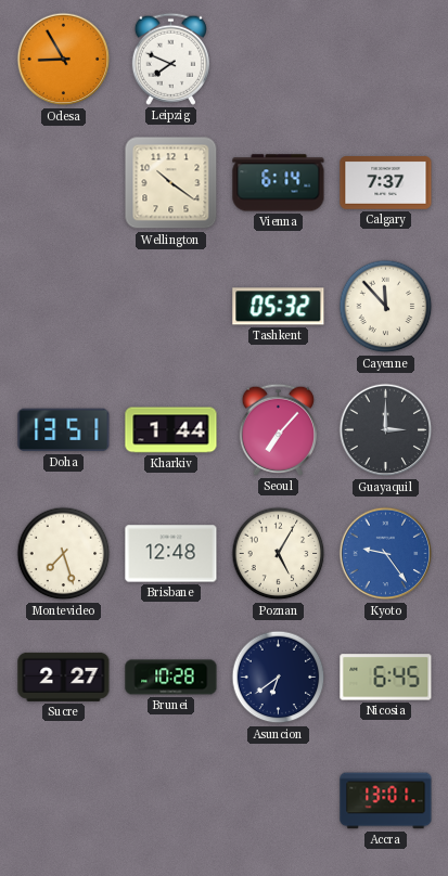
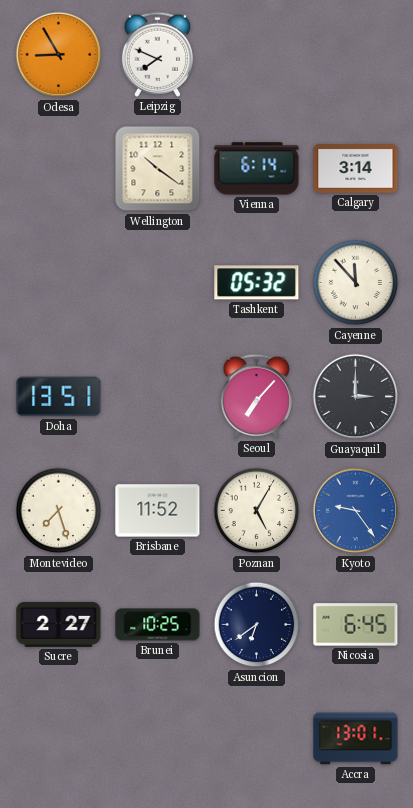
Calgary: 7:37 -> 3:14 (356, 169)
Kharkiv: 1:44 -> none (171, 430)
Brisbane: 12:48 -> 11:52 (158, 511)
Brunei: 10:28 -> 10:25 (158, 625)
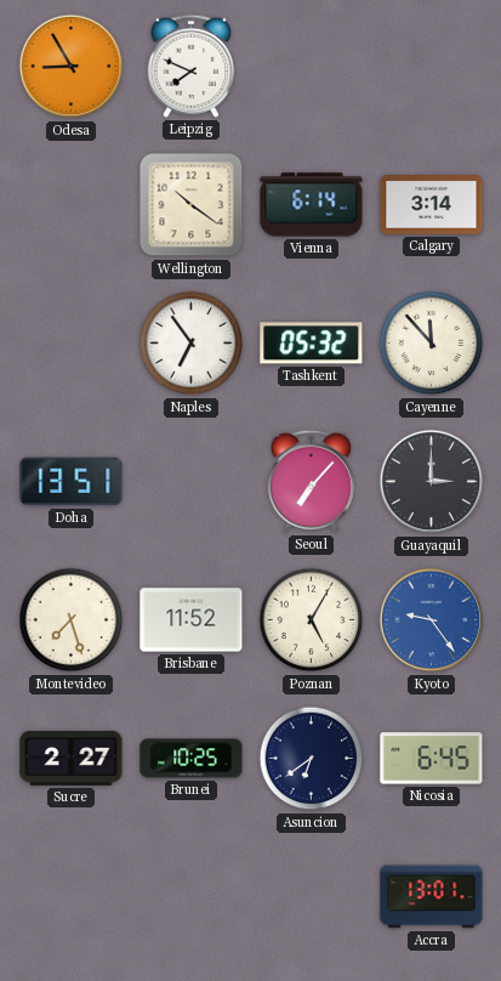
Naples: none -> 6:54 (192, 344)
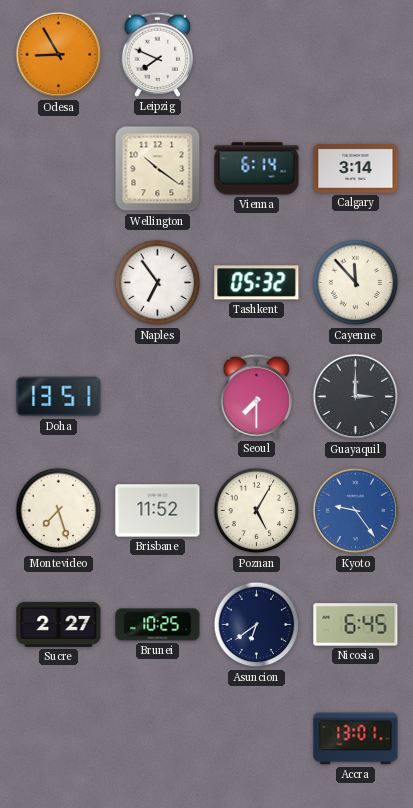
Seoul: 7:07 -> 7:30 (256, 396)
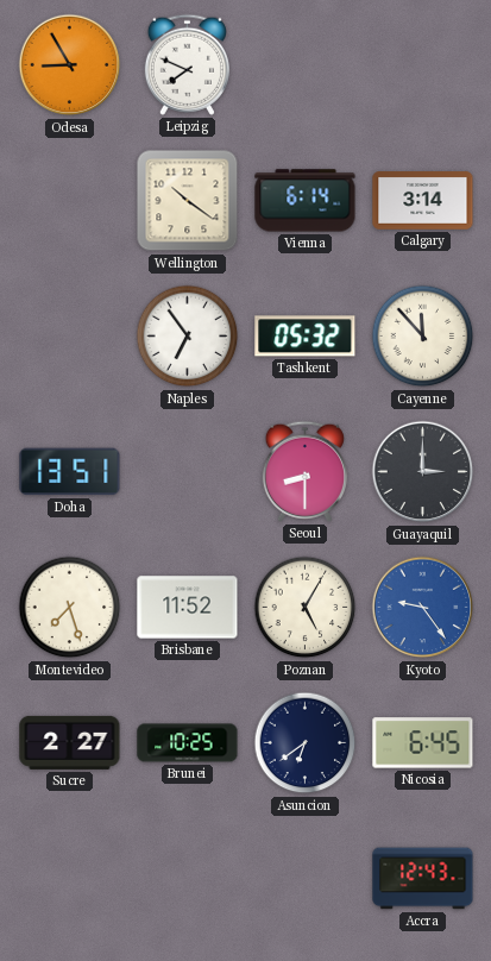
Seoul: 7:30 -> 8:30 (304, 471)
Accra: 13:01 -> 12:43 (423, 879)
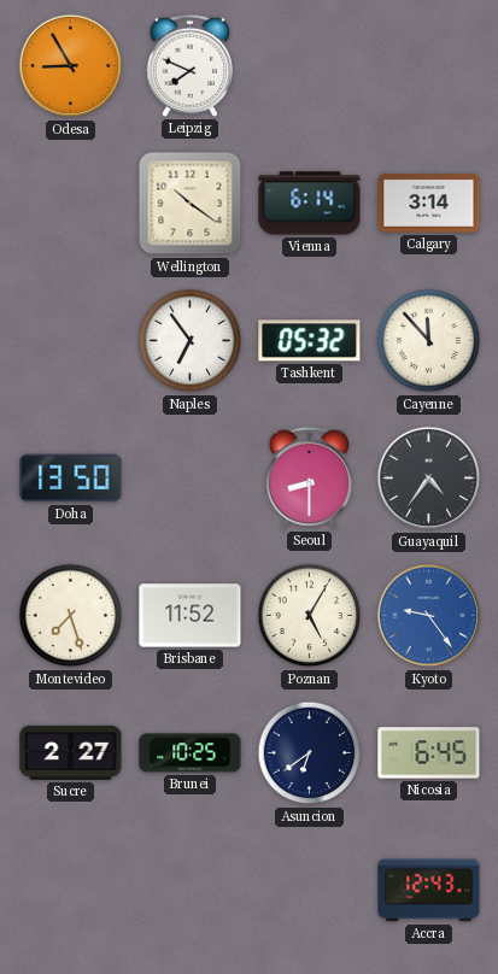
Doha: 13:51 -> 13:50 (71, 479)
Guayaquil: 3:00 -> 4:36 (429, 479)
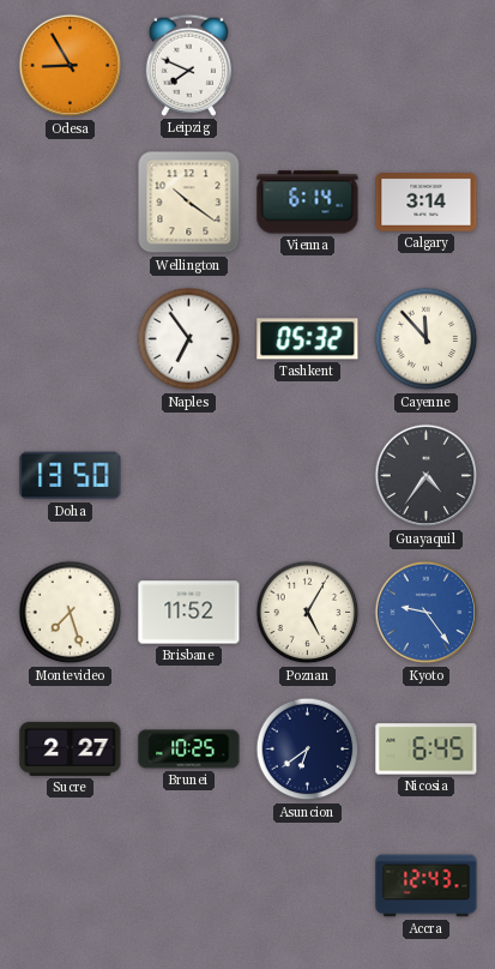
Seoul: 8:30 -> none (309, 477)
